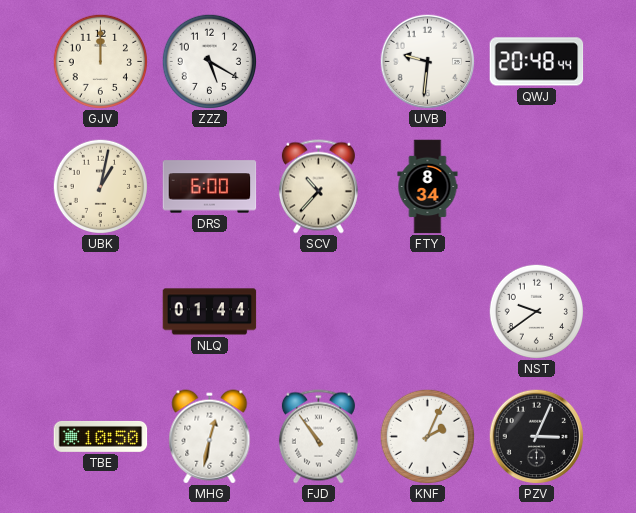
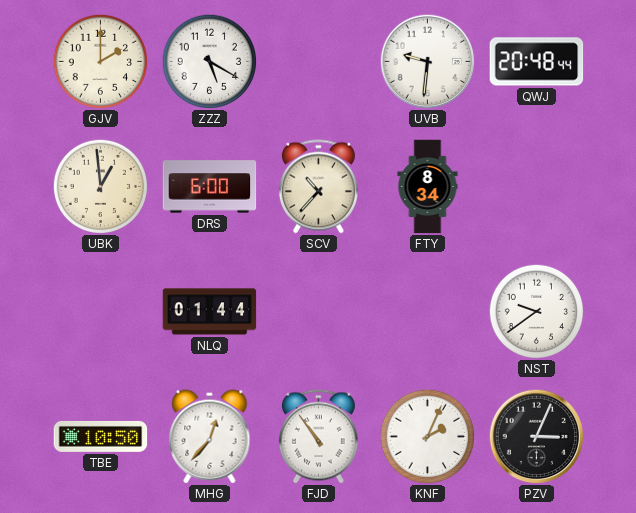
GJV: 12:00 -> 2:00 (100, 61)
UBK: 1:02 -> 12:59 (100, 186)
MHG: 12:32 -> 12:37 (210, 437)
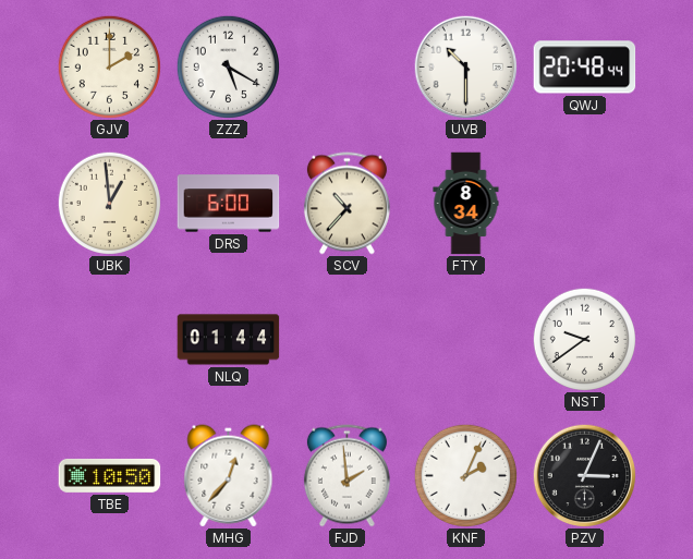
UVB: 9:31 -> 10:30 (465, 66)
FJD: 10:54 -> 1:59 (346, 476)
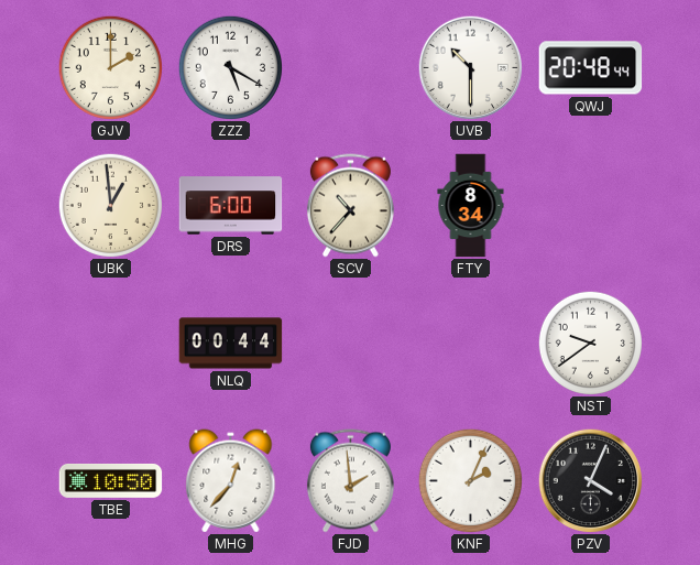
NLQ: 01:44 -> 00:44 (231, 344)
PZV: 3:04 -> 4:04 (590, 480)
